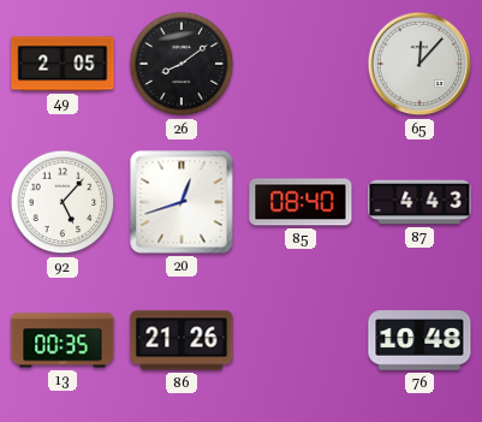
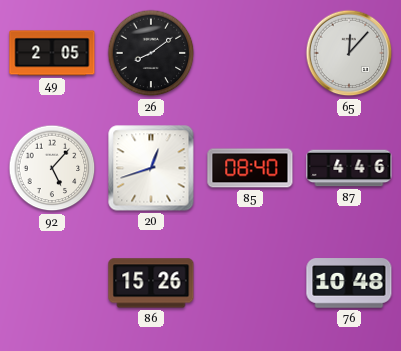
87: 4:43 -> 4:46 (349, 168)
13: 00:35 -> none (63, 340)
86: 21:26 -> 15:26 (151, 283)
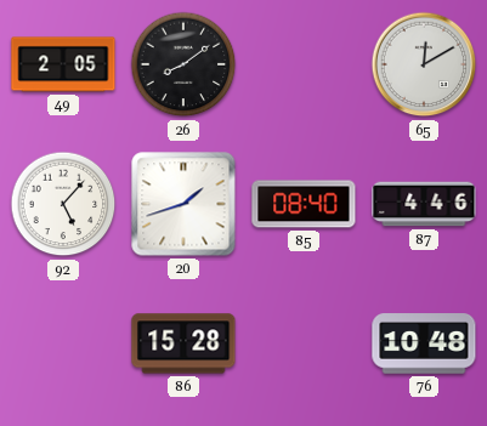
65: 12:07 -> 12:10 (424, 64)
20: 12:42 -> 1:42 (183, 204)
86: 15:26 -> 15:28 (183, 343)
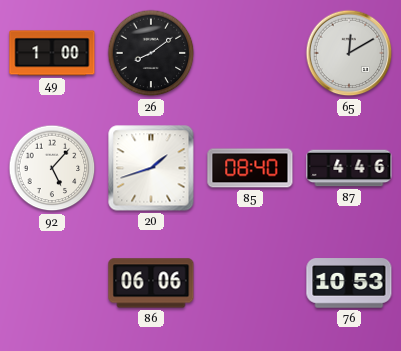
49: 2:05 -> 1:00 (52, 53)
86: 15:28 -> 06:06 (151, 283)
76: 10:48 -> 10:53 (349, 283)
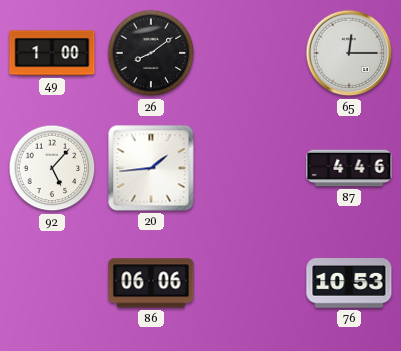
65: 12:10 -> 12:15 (349, 53)
20: 1:42 -> 1:44 (151, 168)
85: 08:40 -> none (250, 168)
